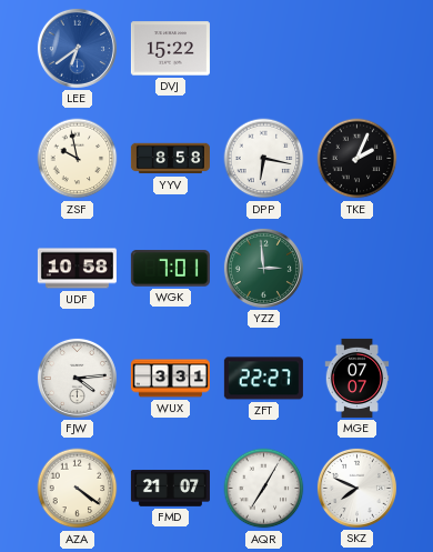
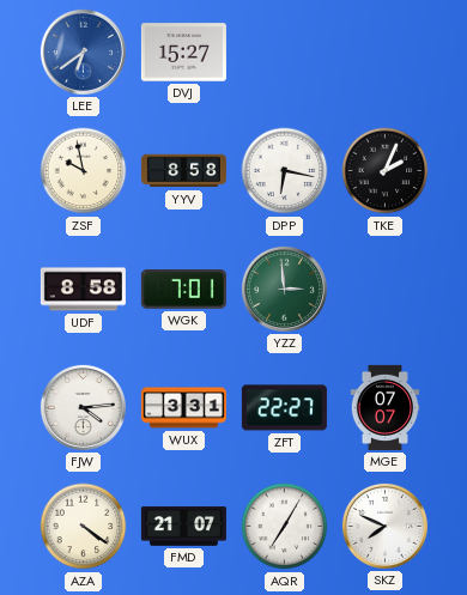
DVJ: 15:22 -> 15:27 (183, 53)
UDF: 10:58 -> 8:58 (83, 290)
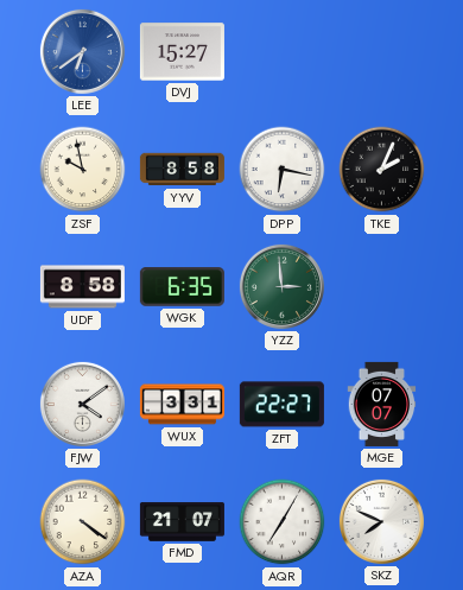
WGK: 7:01 -> 6:35 (182, 287)
FJW: 4:14 -> 4:09 (82, 404)
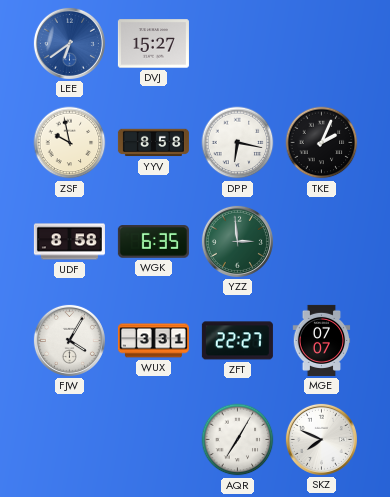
FJW: 4:09 -> 4:05 (69, 340)
AZA: 4:21 -> none (83, 522)
FMD: 21:07 -> none (182, 522)
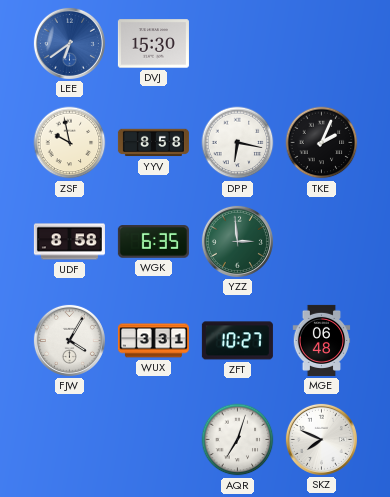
DVJ: 15:27 -> 15:30 (153, 44)
ZFT: 22:27 -> 10:27 (237, 341)
MGE: 07:07 -> 06:48 (322, 340)
AQR: 7:05 -> 7:03 (238, 440)
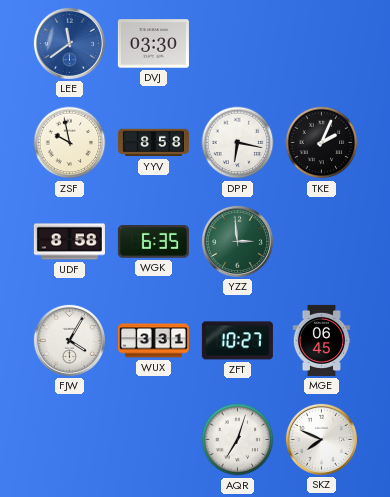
LEE: 6:39 -> 11:39 (69, 43)
DVJ: 15:30 -> 03:30 (153, 44)
MGE: 06:48 -> 06:45 (322, 340)
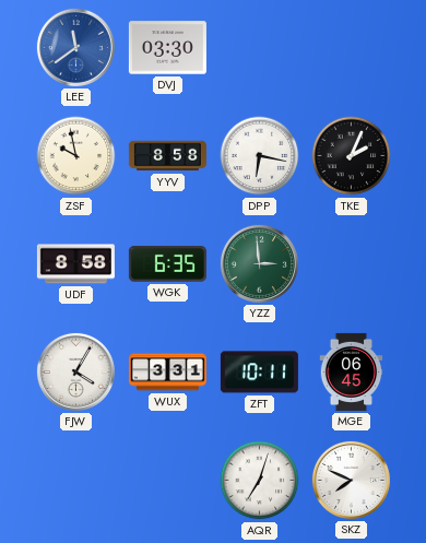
ZFT: 10:27 -> 10:11 (259, 373)
